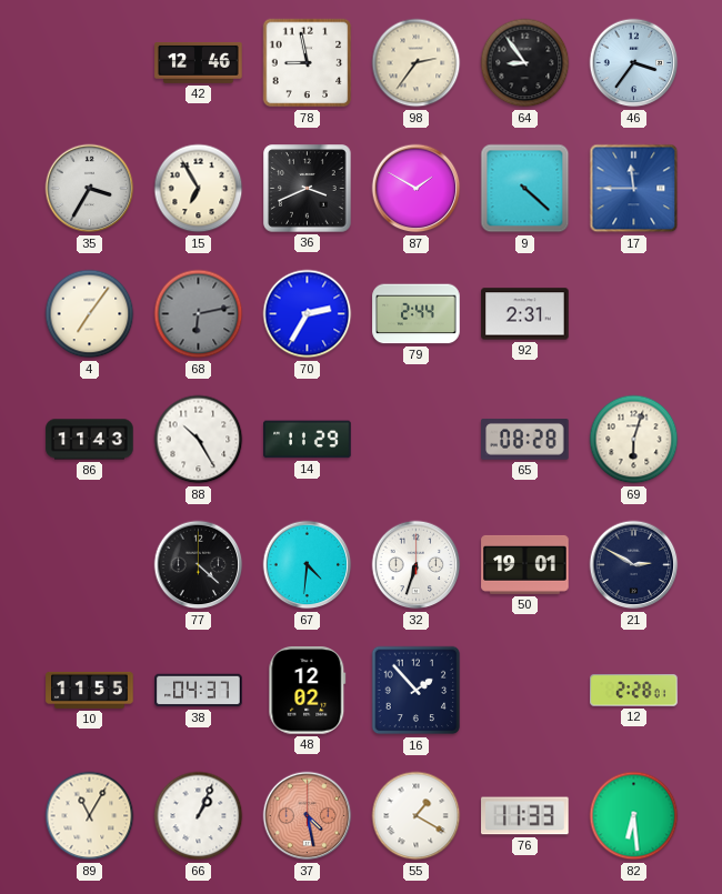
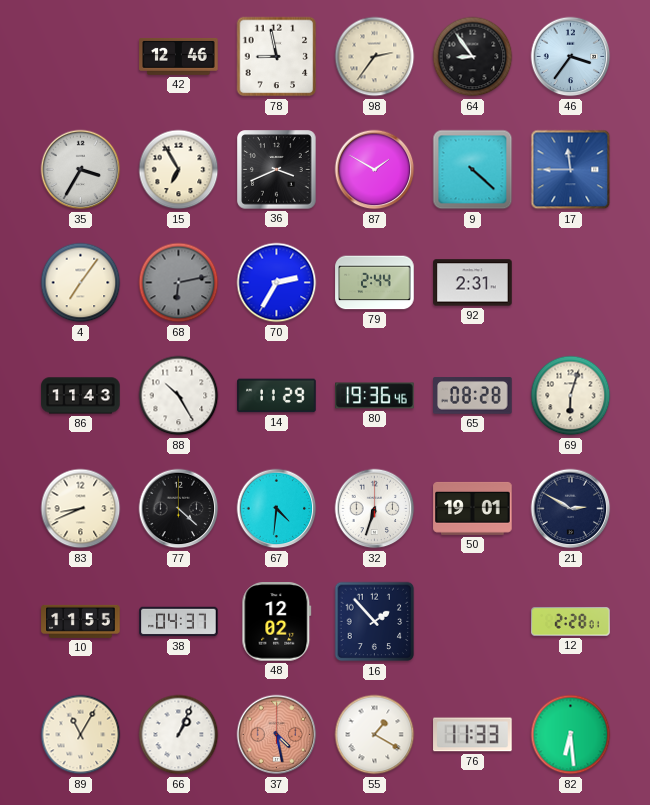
80: none -> 19:36 (375, 396)
83: none -> 8:41 (81, 509)
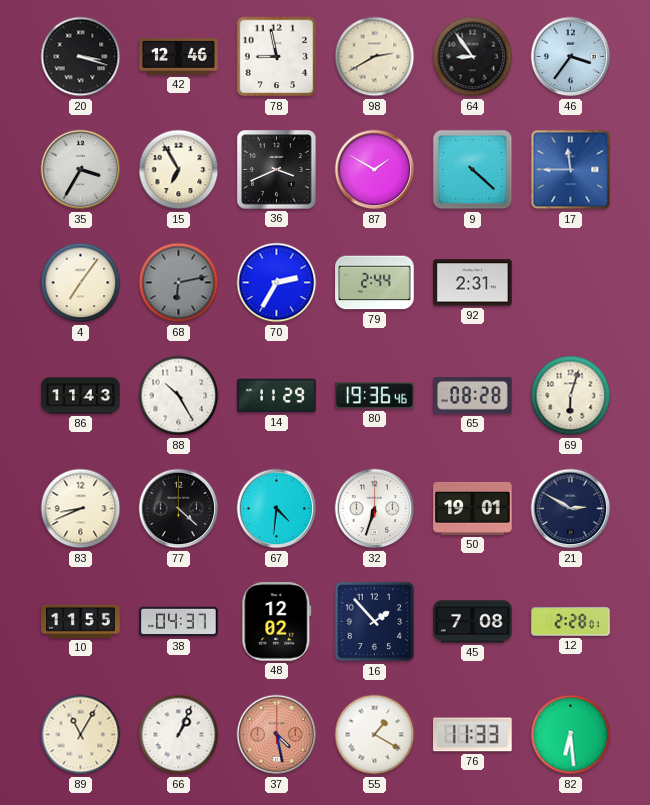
20: none -> 3:18 (81, 57)
98: 2:36 -> 2:40 (375, 57)
45: none -> 7:08 (473, 622)
